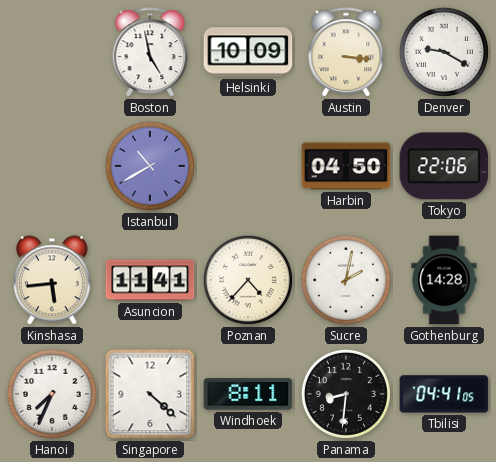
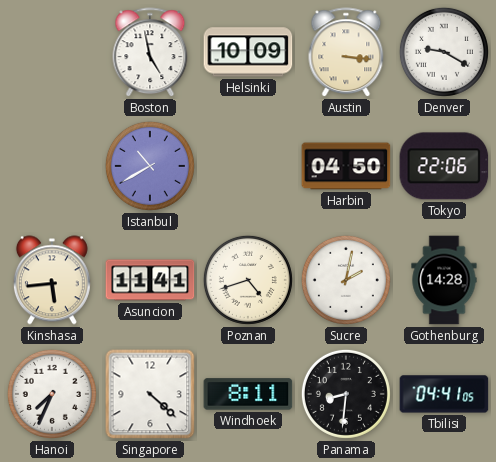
Poznan: 4:37 -> 4:42 (248, 280)
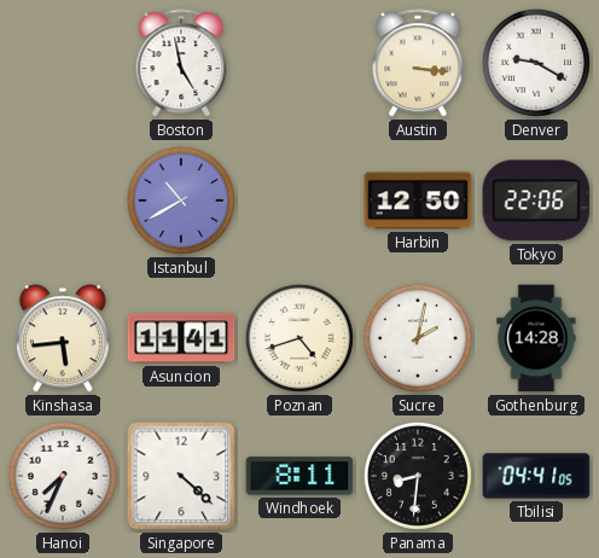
Helsinki: 10:09 -> none (248, 52)
Harbin: 04:50 -> 12:50 (418, 200)
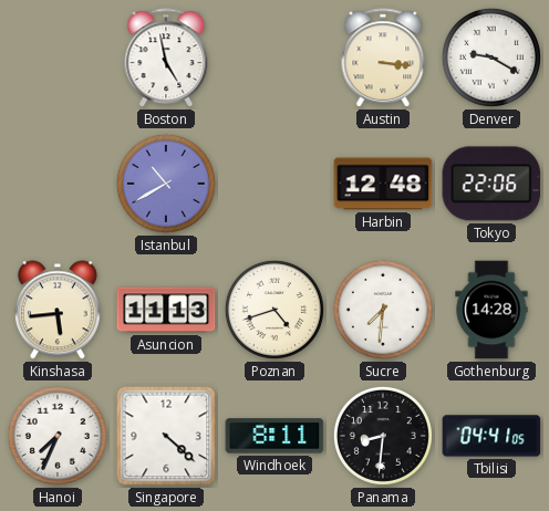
Harbin: 12:50 -> 12:48 (383, 184)
Asuncion: 11:41 -> 11:13 (166, 310)
Sucre: 2:02 -> 7:31 (383, 310)
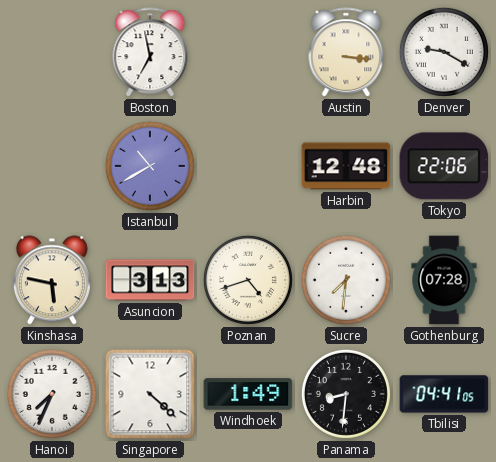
Boston: 4:58 -> 6:58 (150, 53)
Kinshasa: 5:44 -> 5:47 (52, 280)
Asuncion: 11:13 -> 3:13 (150, 280)
Gothenburg: 14:28 -> 07:28 (444, 280)
Windhoek: 8:11 -> 1:49 (248, 394)
